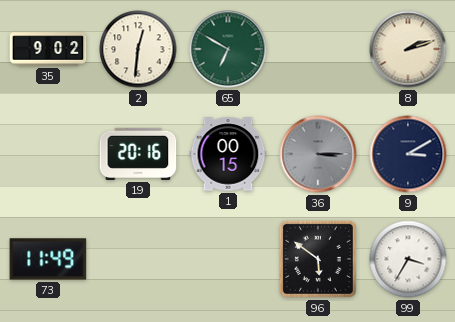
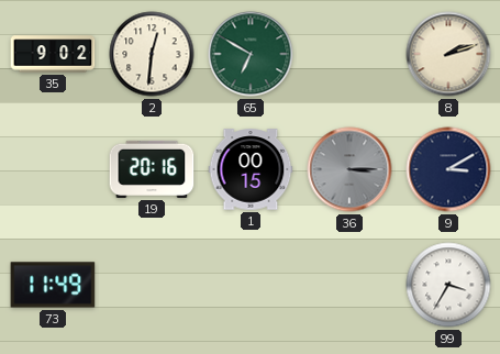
96: 5:51 -> none (318, 259)
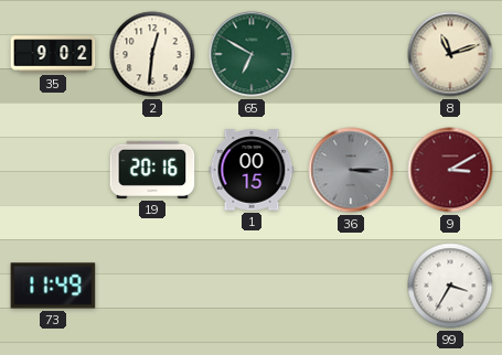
8: 2:12 -> 11:12 (450, 54)
9 dial: navy -> burgundy (450, 170)
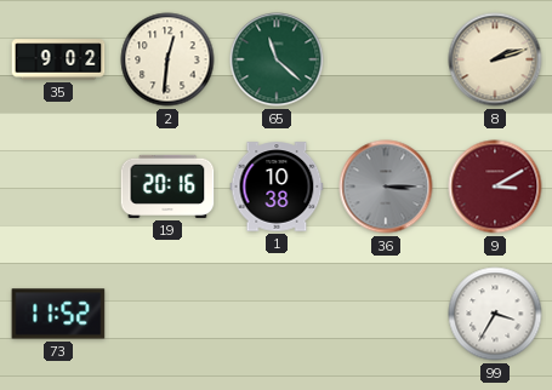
65: 6:50 -> 11:22 (277, 59)
8: 11:12 -> 2:12 (495, 59)
1: 00:15 -> 10:38 (277, 187)
73: 11:49 -> 11:52 (58, 314)
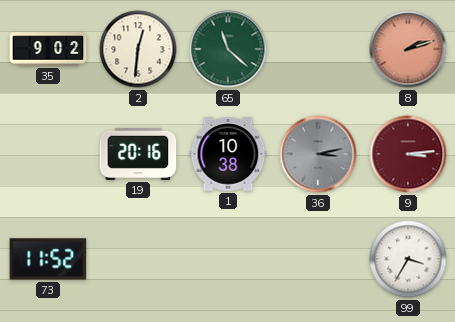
8 dial: cream -> salmon (408, 49)
36: 3:15 -> 3:13 (318, 154)
9: 3:10 -> 3:14 (408, 154)
